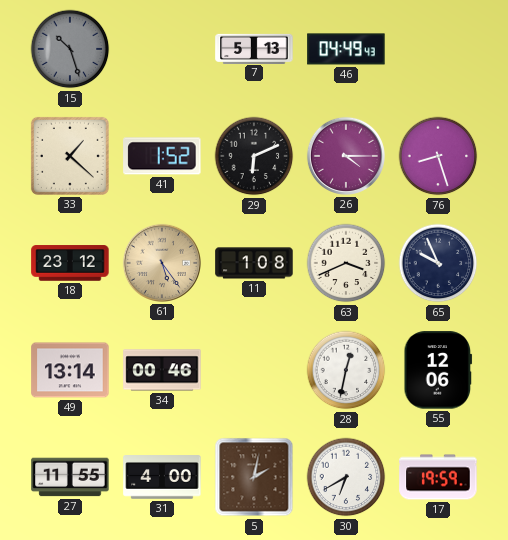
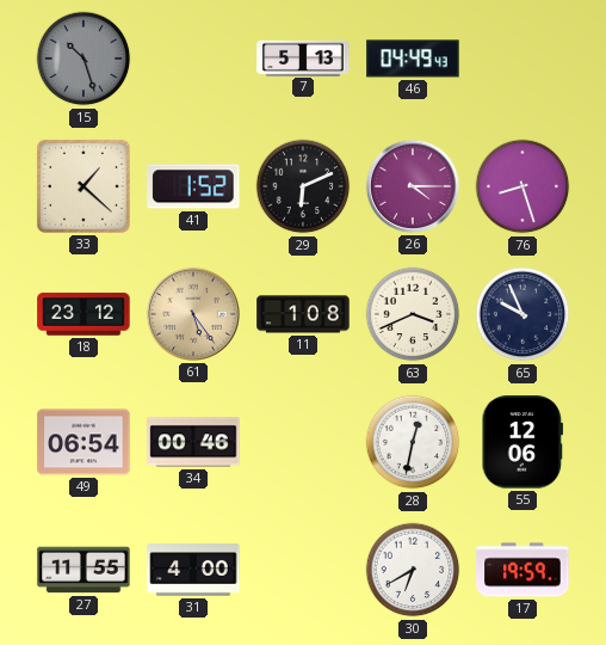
49: 13:14 -> 06:54 (84, 442)
5: 2:02 -> none (254, 477)
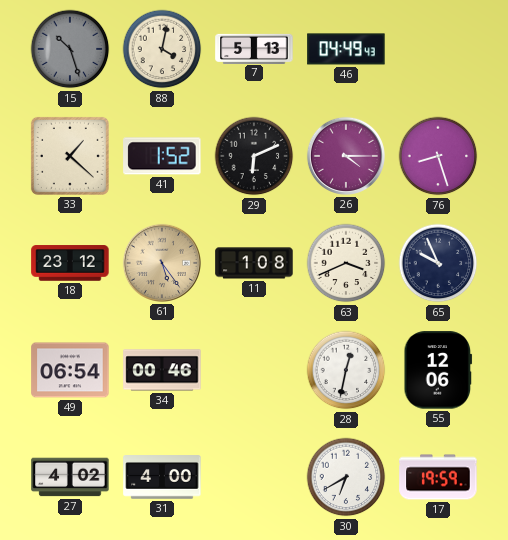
88: none -> 4:02 (162, 49)
27: 11:55 -> 4:02 (70, 477)
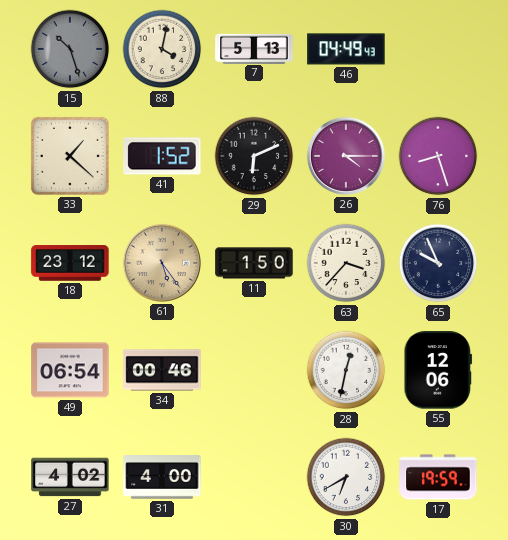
11: 1:08 -> 1:50 (254, 263)
63: 3:41 -> 3:37 (346, 263)
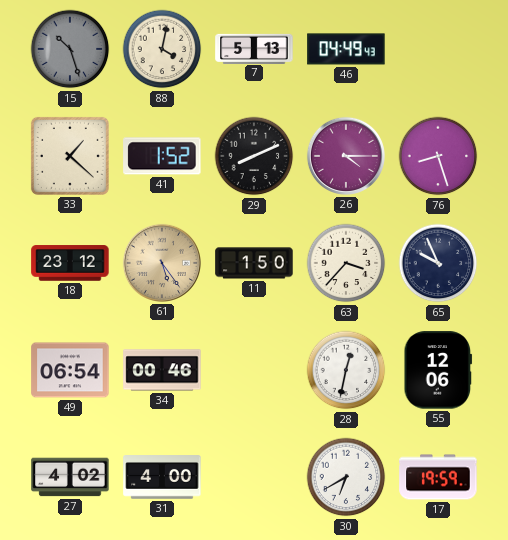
29: 6:11 -> 8:11 (254, 156)
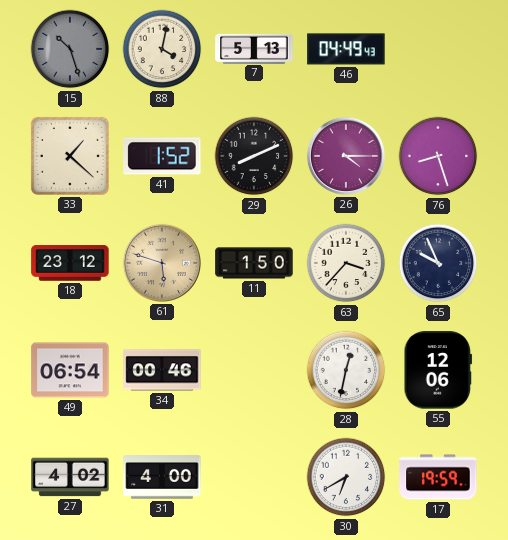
61: 5:24 -> 5:48 (162, 263)
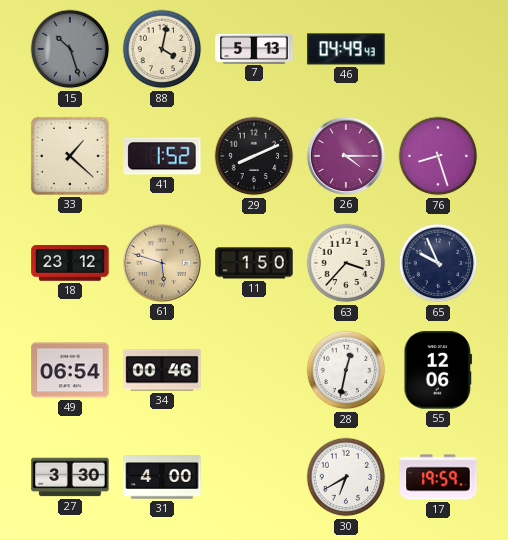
27: 4:02 -> 3:30 (70, 477)
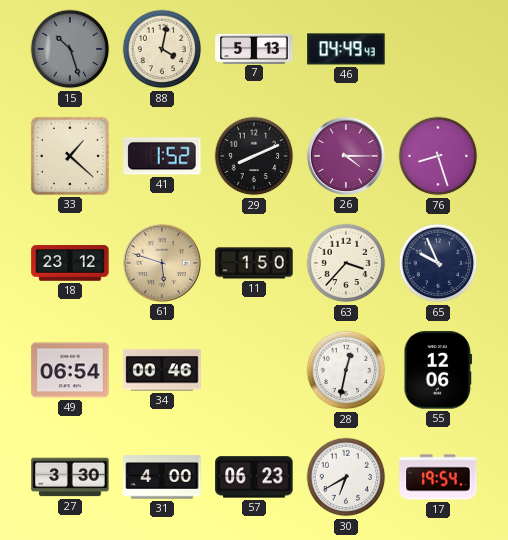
57: none -> 06:23 (254, 477)
17: 19:59 -> 19:54 (438, 477)
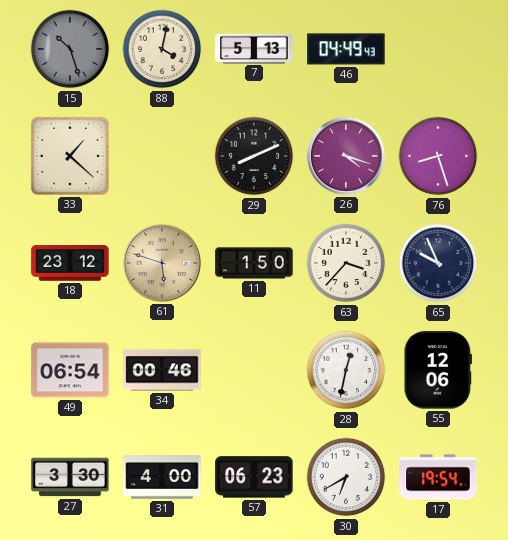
41: 1:52 -> none (162, 156)
26: 4:15 -> 4:18 (346, 156)
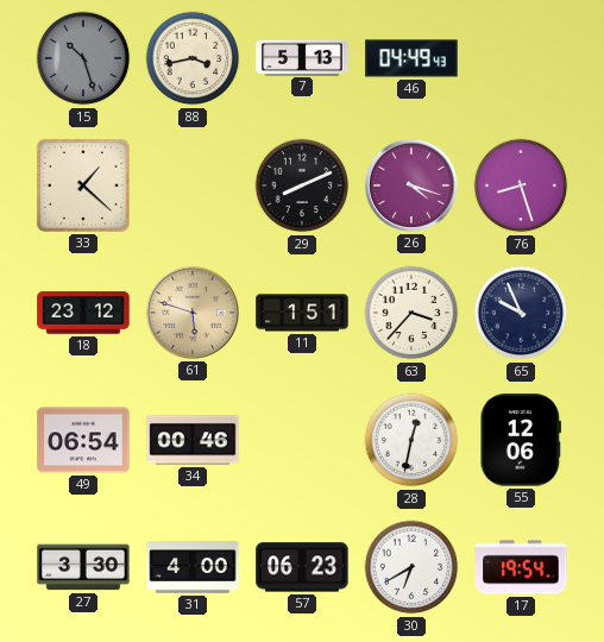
88: 4:02 -> 3:43 (193, 58)
11: 1:50 -> 1:51 (302, 313)
